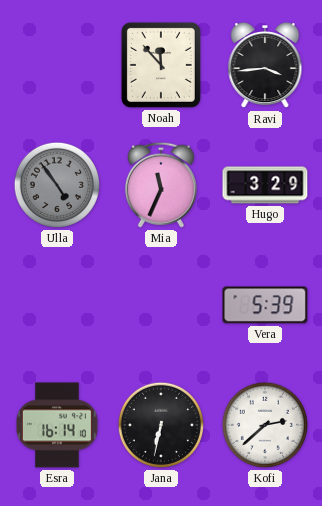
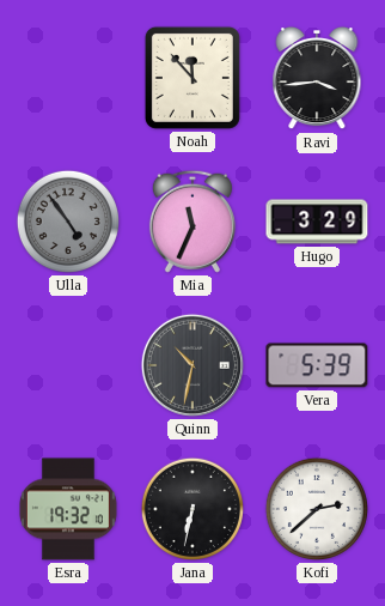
Quinn: none -> 10:32 (192, 365)
Esra: 16:14 -> 19:32 (68, 509)
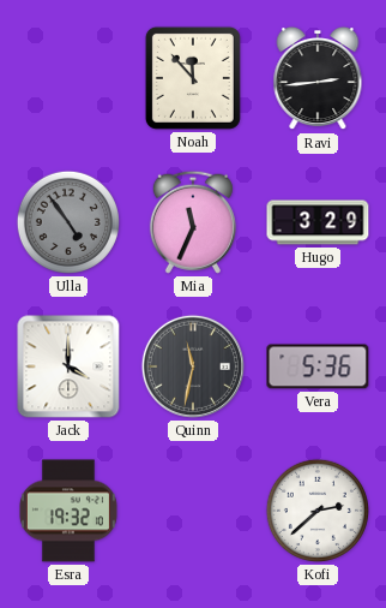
Ravi: 3:44 -> 2:44 (318, 78)
Jack: none -> 4:00 (68, 366)
Quinn: 10:32 -> 11:32 (193, 366)
Vera: 5:39 -> 5:36 (318, 366)
Jana: 6:32 -> none (192, 509)
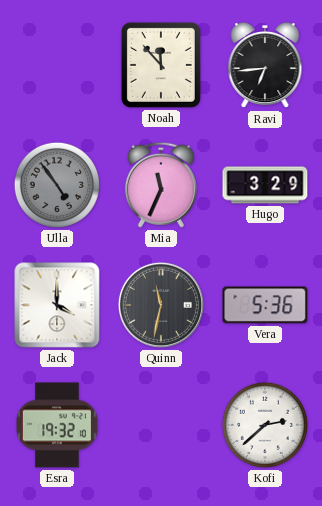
Ravi: 2:44 -> 6:44 (265, 65)
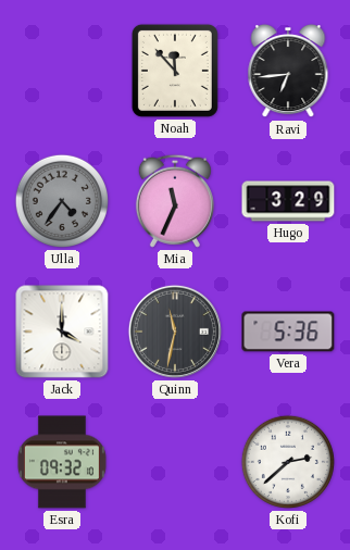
Ulla: 4:54 -> 4:36 (62, 201)
Esra: 19:32 -> 09:32 (62, 462)
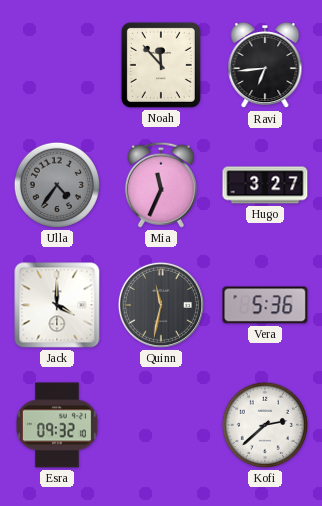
Hugo: 3:29 -> 3:27 (265, 185)
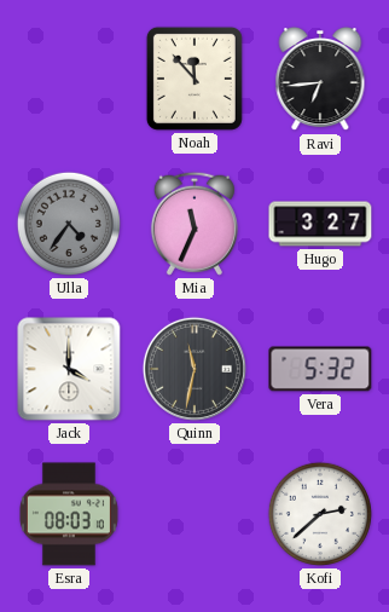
Vera: 5:36 -> 5:32 (320, 369)
Esra: 09:32 -> 08:03 (69, 514)
